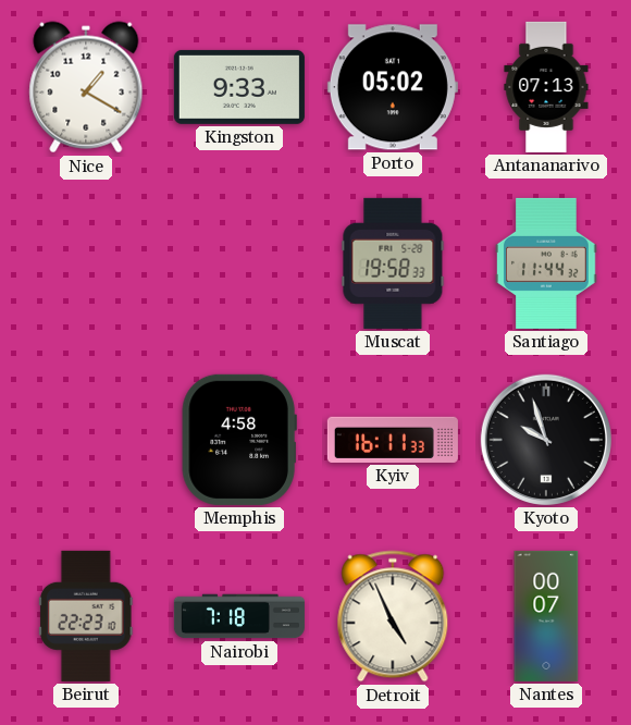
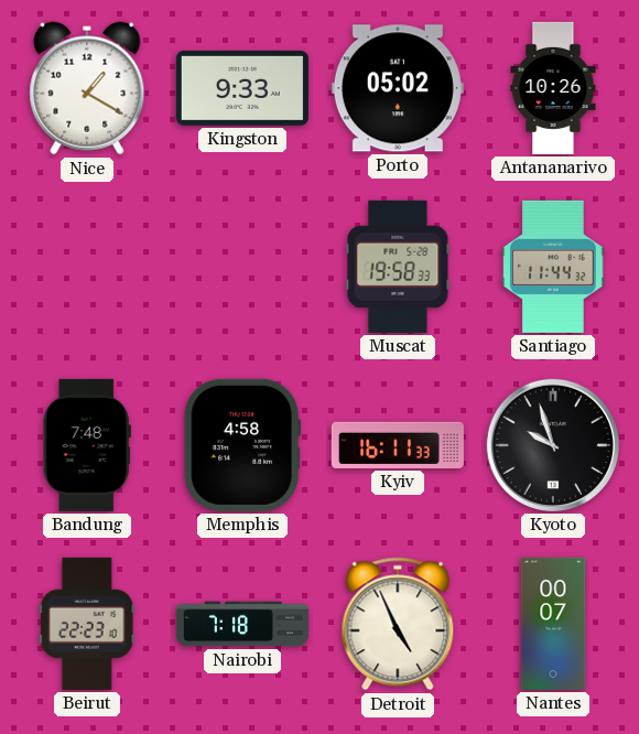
Antananarivo: 07:13 -> 10:26 (553, 88)
Bandung: none -> 7:48 (87, 445)
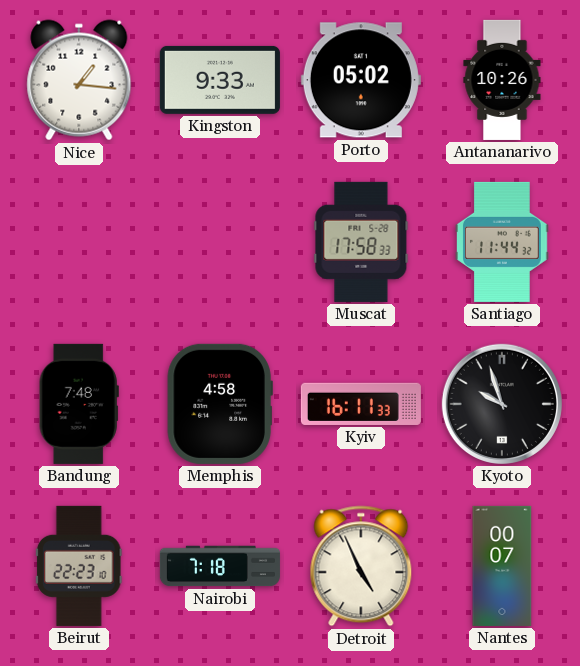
Nice: 1:20 -> 1:16 (79, 80)
Muscat: 19:58 -> 17:58 (361, 242)
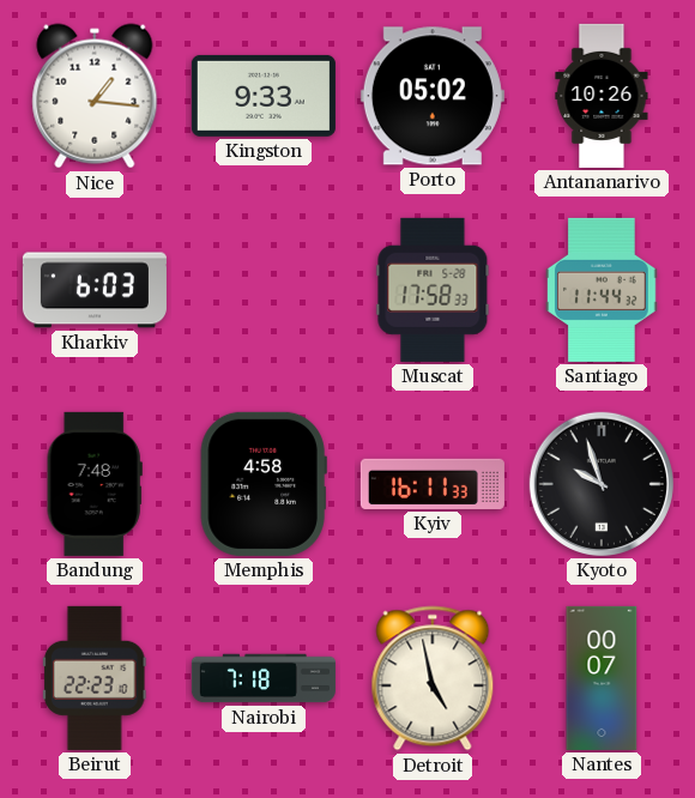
Kharkiv: none -> 6:03 (95, 290)
Detroit: 4:56 -> 4:58 (433, 678)
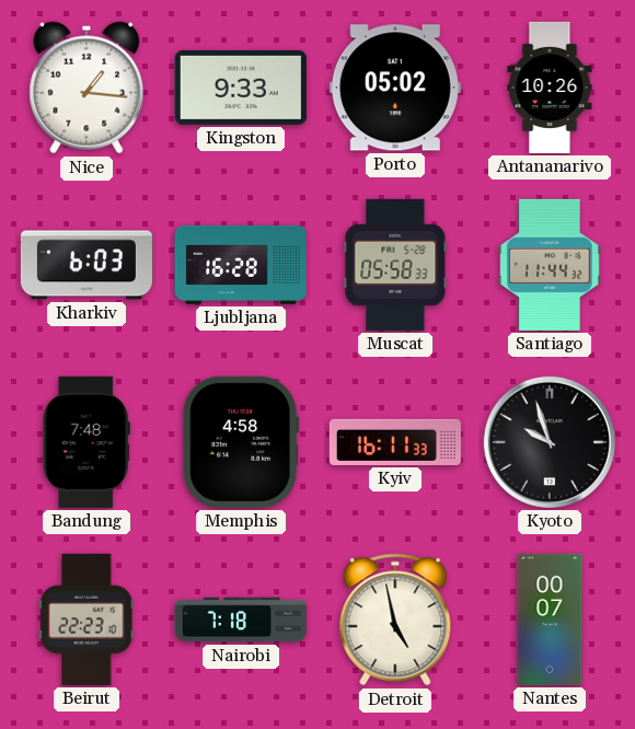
Ljubljana: none -> 16:28 (241, 265)
Muscat: 17:58 -> 05:58 (395, 265)
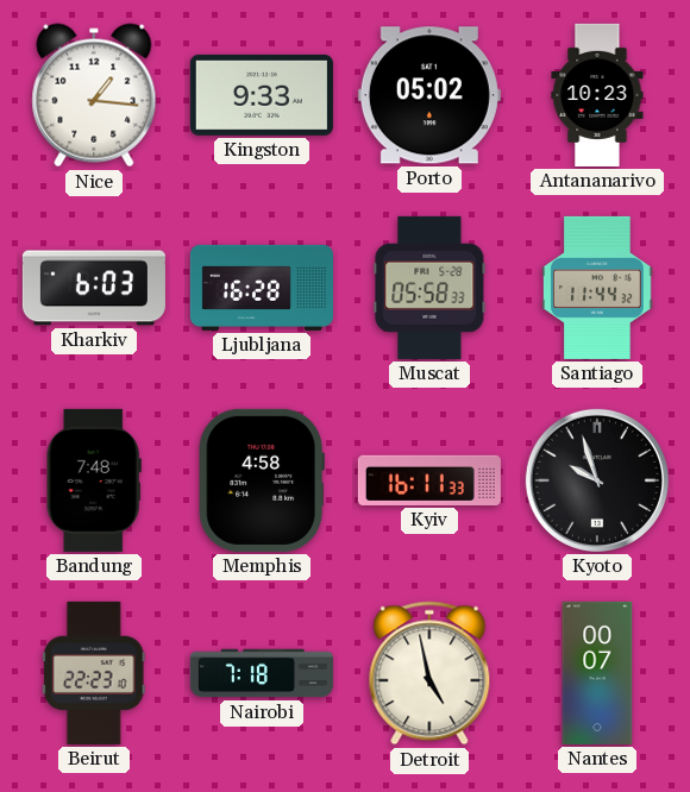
Antananarivo: 10:26 -> 10:23 (597, 95)
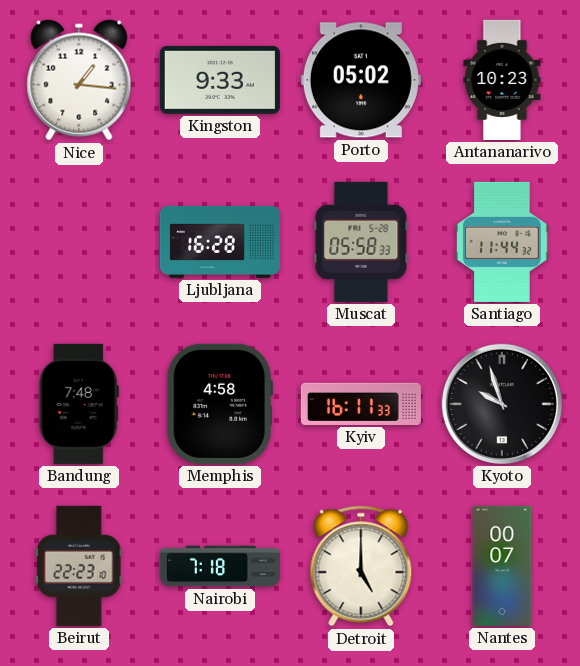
Kharkiv: 6:03 -> none (94, 288)
Detroit: 4:58 -> 5:00 (361, 566)
